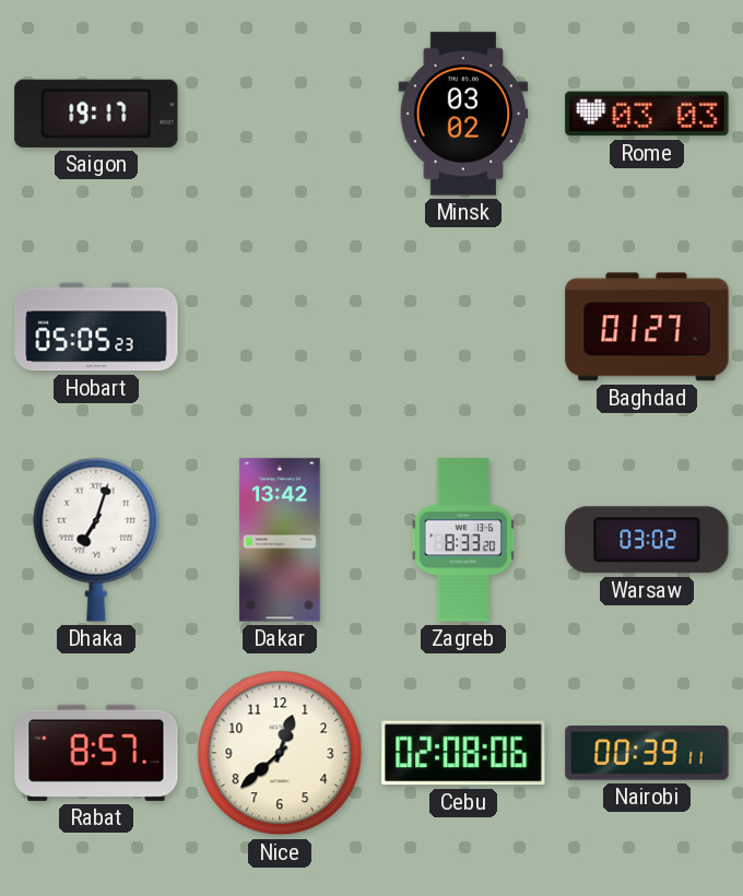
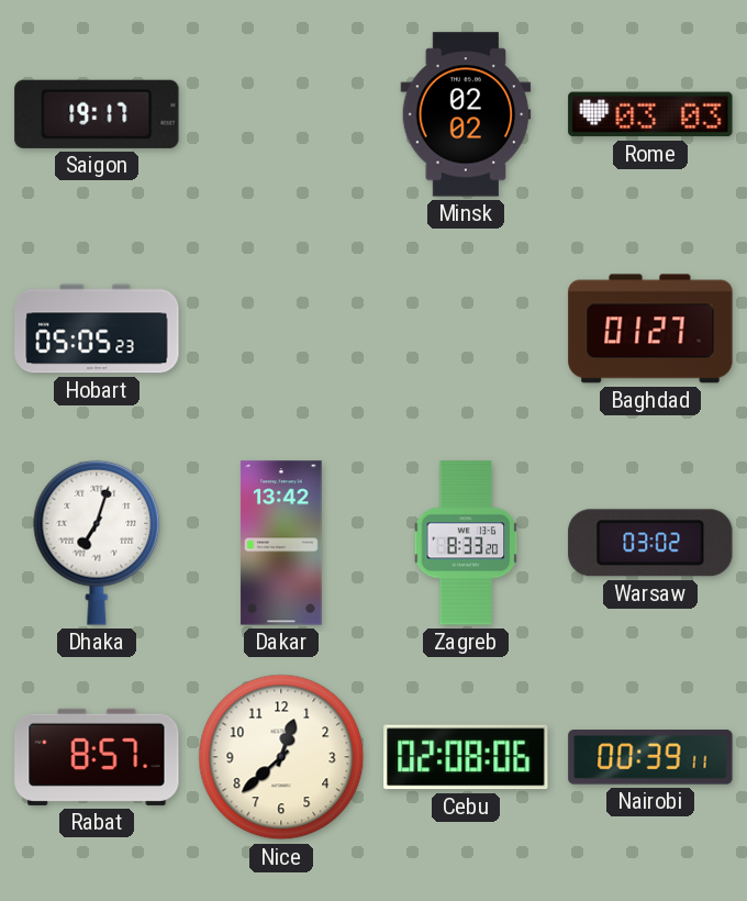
Minsk: 03:02 -> 02:02 (466, 114)
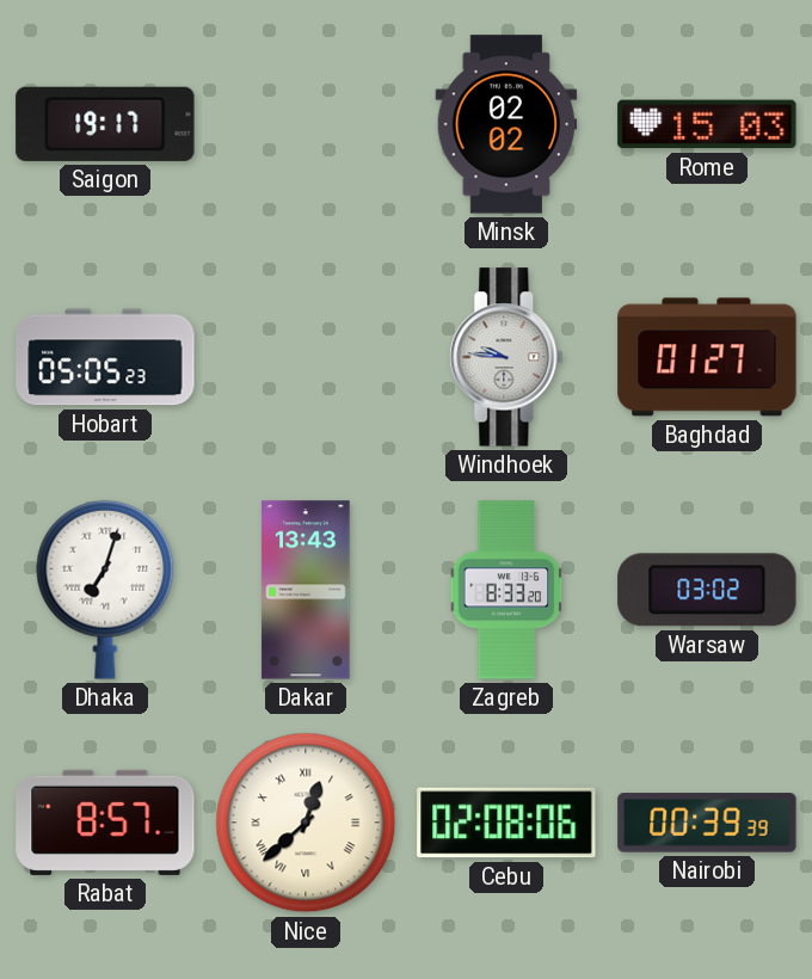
Rome: 03:03 -> 15:03 (707, 124)
Windhoek: none -> 9:46 (506, 357)
Dakar: 13:42 -> 13:43 (306, 590)
Nice numerals: Arabic -> Roman (306, 823)
Nairobi: 00:39:11 -> 00:39:39 (707, 823)
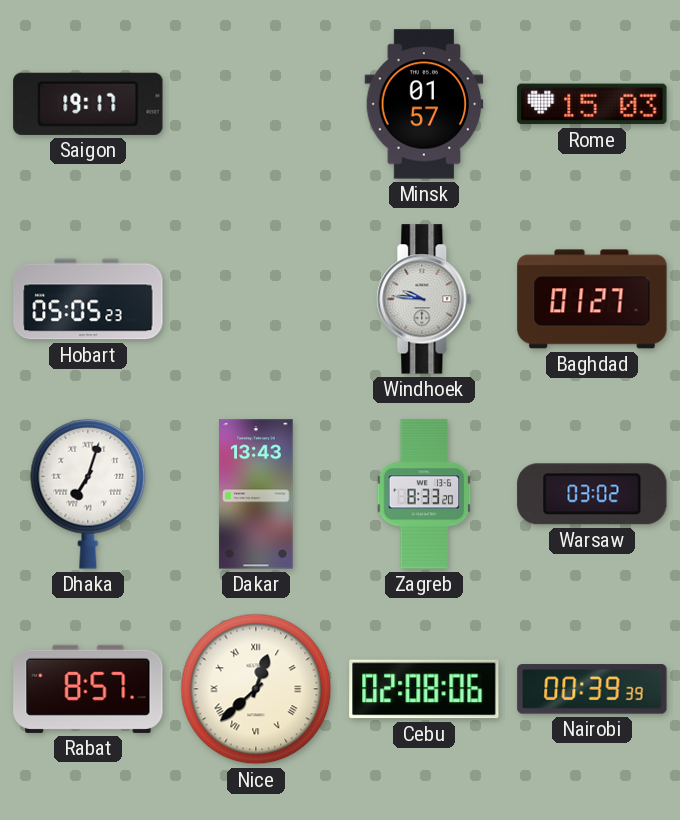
Minsk: 02:02 -> 01:57 (424, 104)
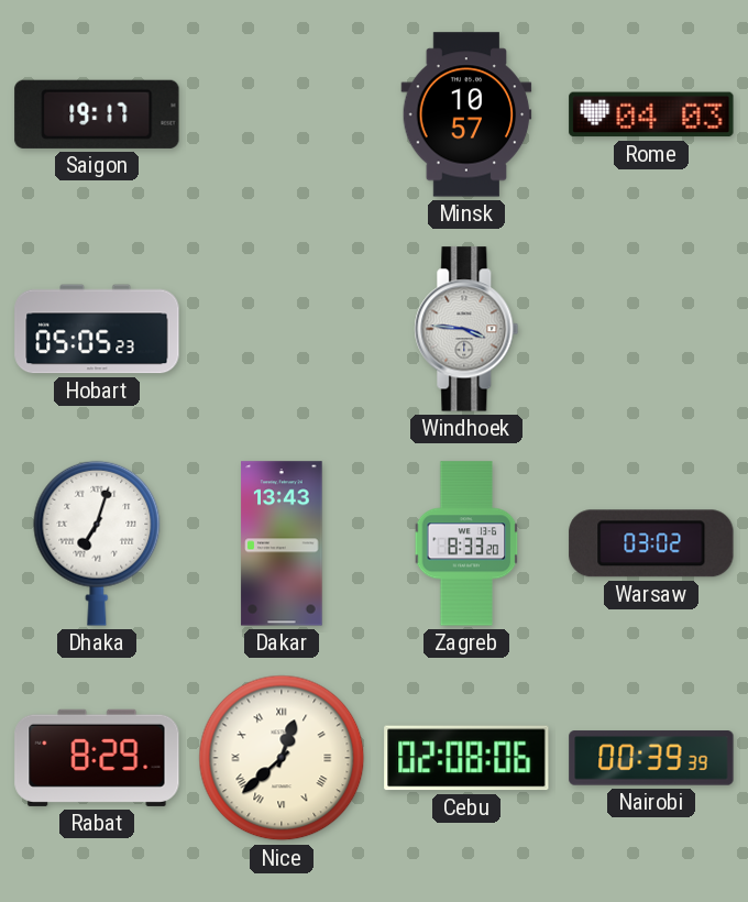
Minsk: 01:57 -> 10:57 (466, 114)
Rome: 15:03 -> 04:03 (651, 114)
Windhoek: 9:46 -> 3:46 (466, 329)
Baghdad: 01:27 -> none (592, 299)
Rabat: 8:57 -> 8:29 (97, 758)
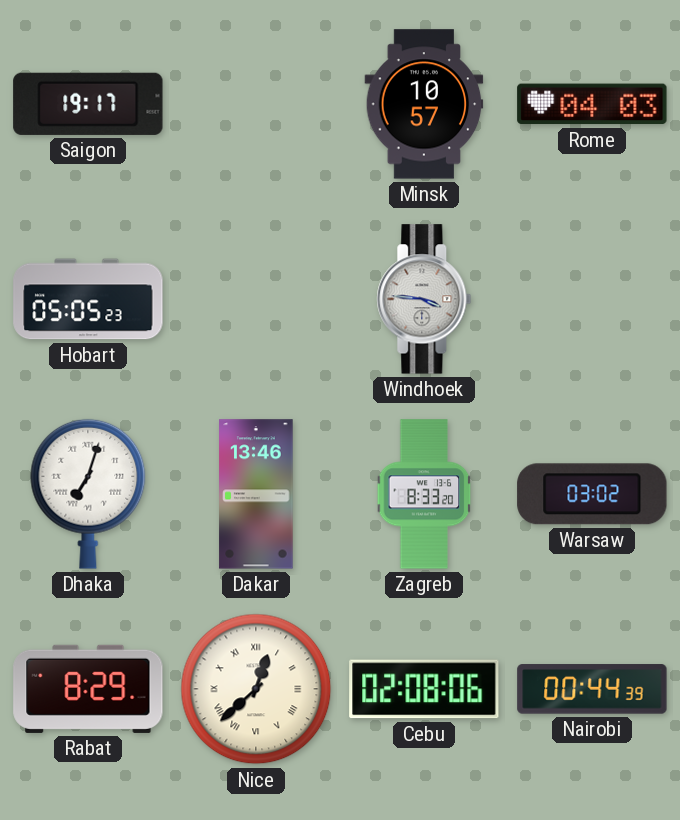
Dakar: 13:43 -> 13:46 (256, 494)
Nairobi: 00:39 -> 00:44 (592, 689)
